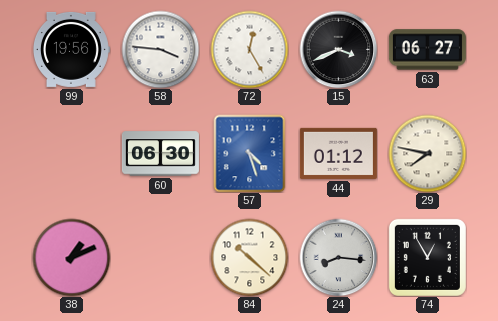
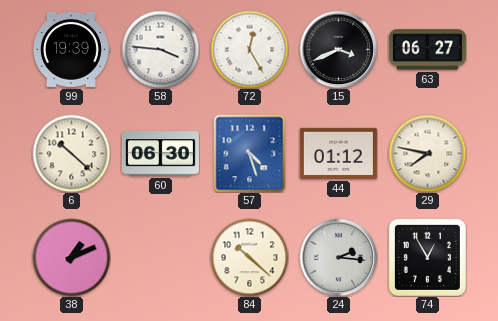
99: 19:56 -> 19:39 (72, 49)
6: none -> 10:22 (71, 153)
24: 8:16 -> 2:16 (338, 257)
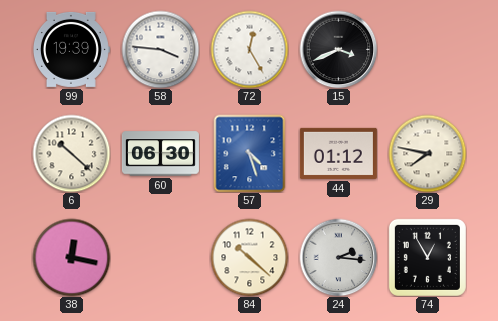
63: 06:27 -> none (427, 50)
38: 1:11 -> 12:17 (71, 257)
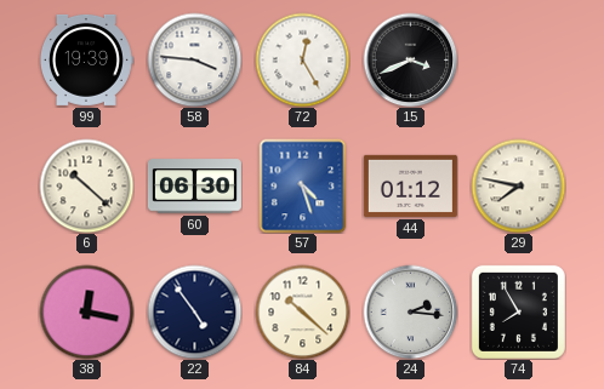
22: none -> 4:54 (194, 311)
74: 12:55 -> 7:55 (518, 311)
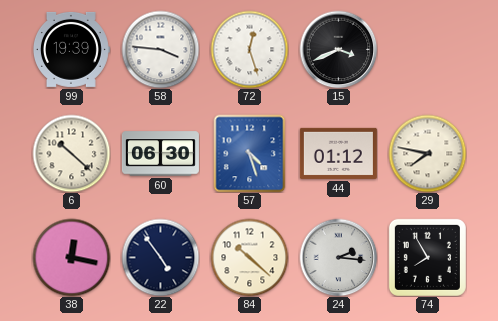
72: 12:25 -> 12:27 (249, 49)
